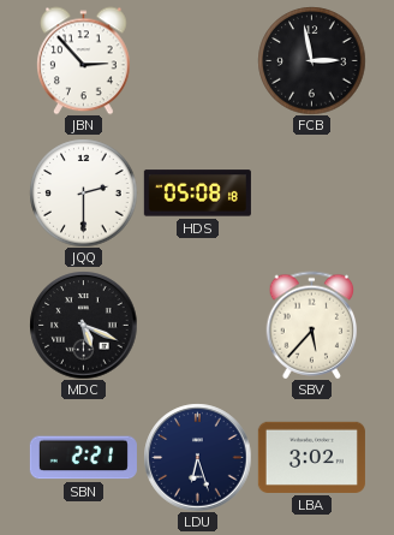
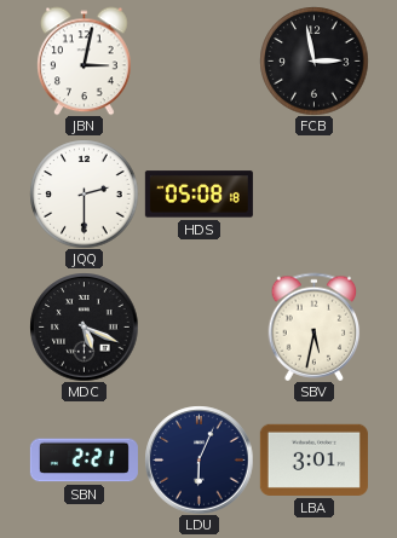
JBN: 2:53 -> 3:02 (85, 60)
SBV: 5:37 -> 5:32 (315, 326)
LDU: 6:27 -> 6:04 (198, 459)
LBA: 3:02 -> 3:01 (313, 459)
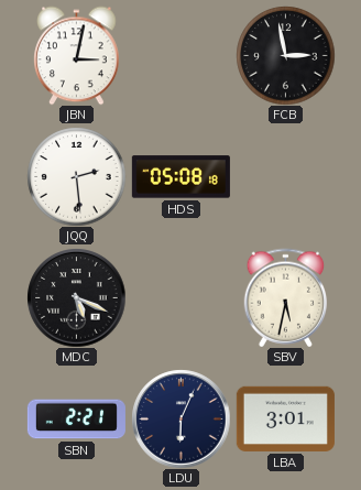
JQQ: 2:30 -> 2:29 (76, 176)
